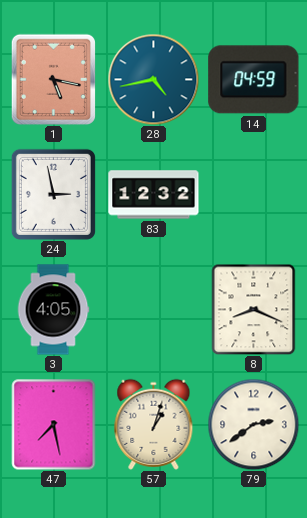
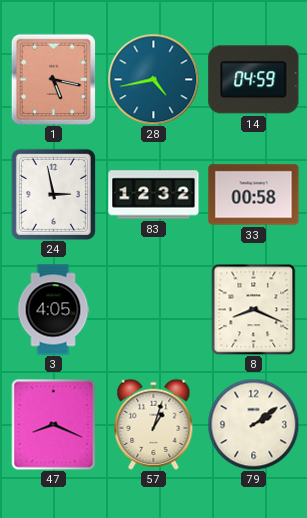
33: none -> 00:58 (254, 195)
47: 7:28 -> 8:19 (54, 425)
79: 2:39 -> 2:09 (253, 424)
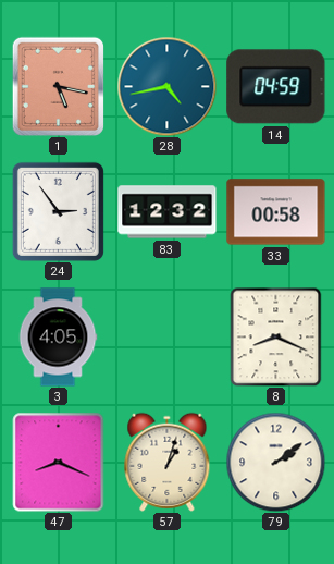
24: 2:58 -> 2:54 (58, 211)
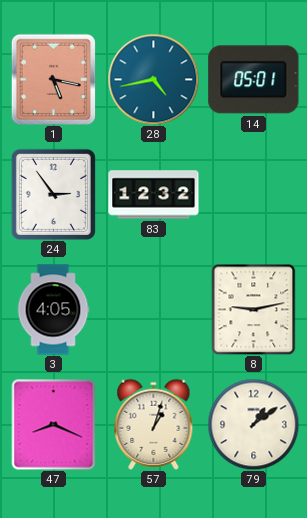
14: 04:59 -> 05:01 (254, 80)
33: 00:58 -> none (276, 212)
8: 8:19 -> 9:13 (254, 309)
79: 2:09 -> 1:09 (253, 424)
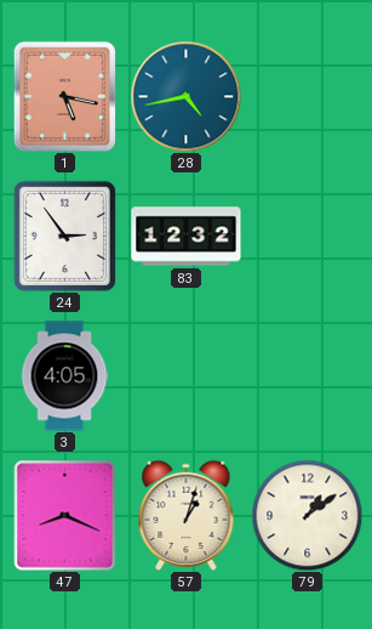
14: 05:01 -> none (254, 80)
8: 9:13 -> none (254, 309)
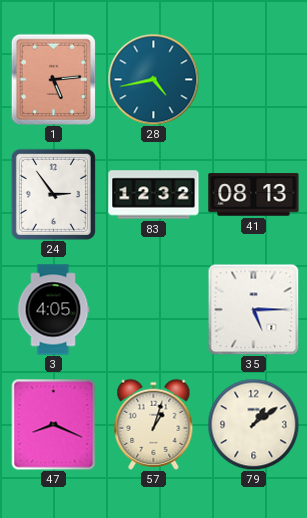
1: 5:17 -> 5:14 (53, 79)
41: none -> 08:13 (254, 195)
35: none -> 5:15 (253, 309)
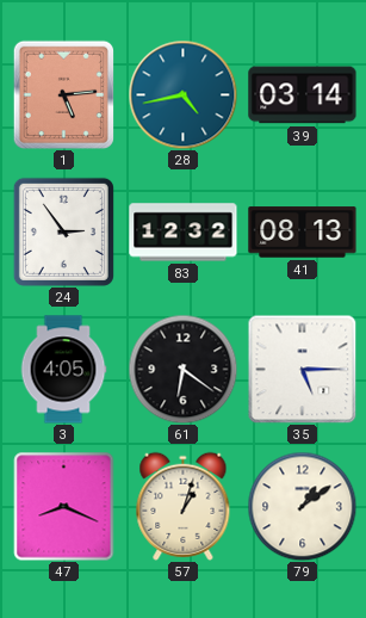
39: none -> 03:14 (303, 95)
61: none -> 6:21 (182, 369)
